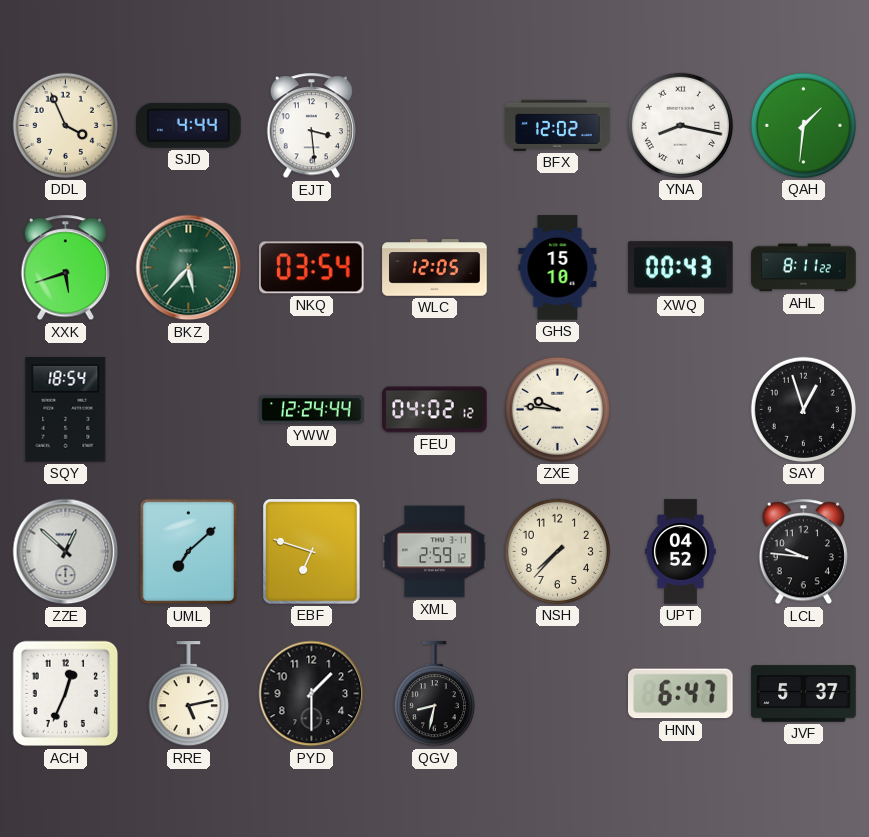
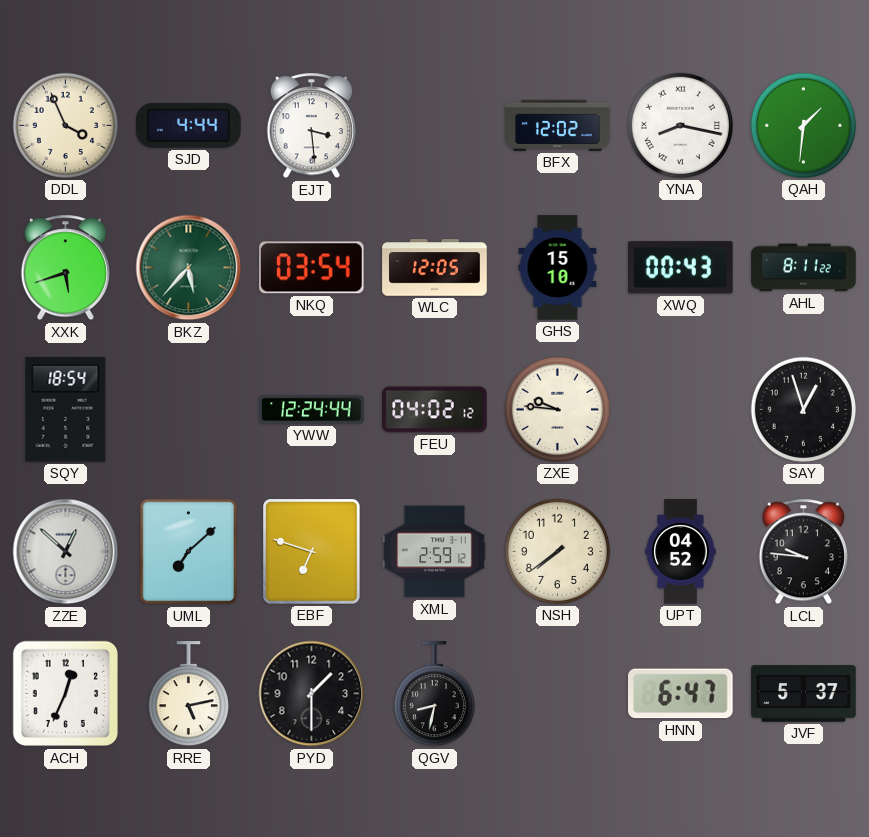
NSH: 7:37 -> 7:39 (557, 551)
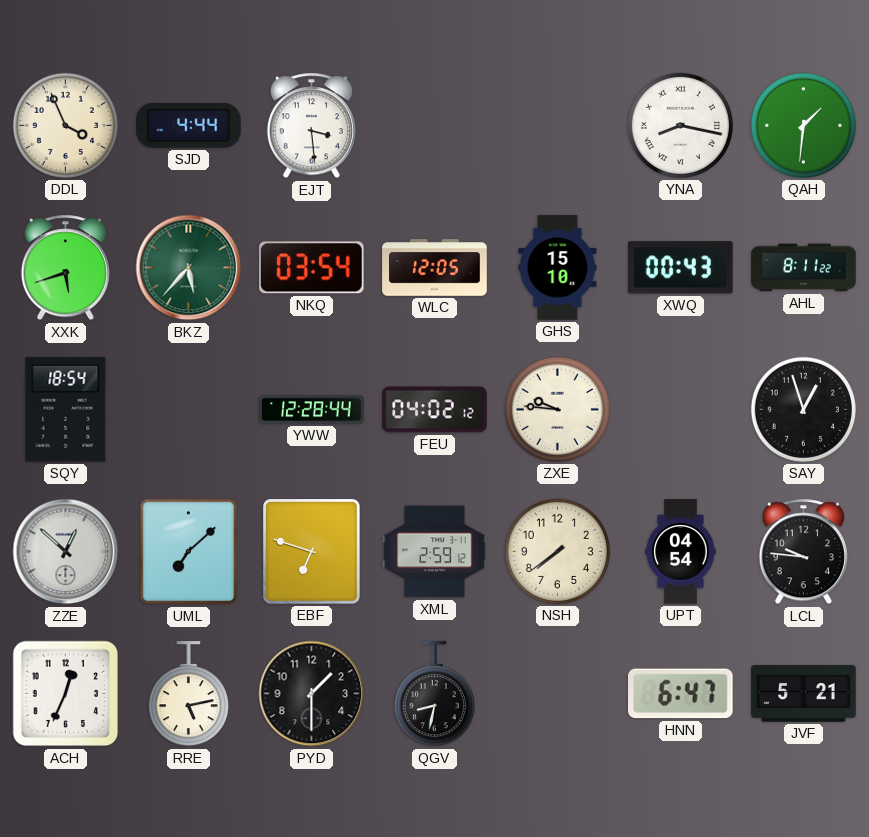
BFX: 12:02 -> none (558, 125)
YWW: 12:24 -> 12:28 (312, 410)
UPT: 04:52 -> 04:54 (681, 552)
JVF: 5:37 -> 5:21 (804, 694)
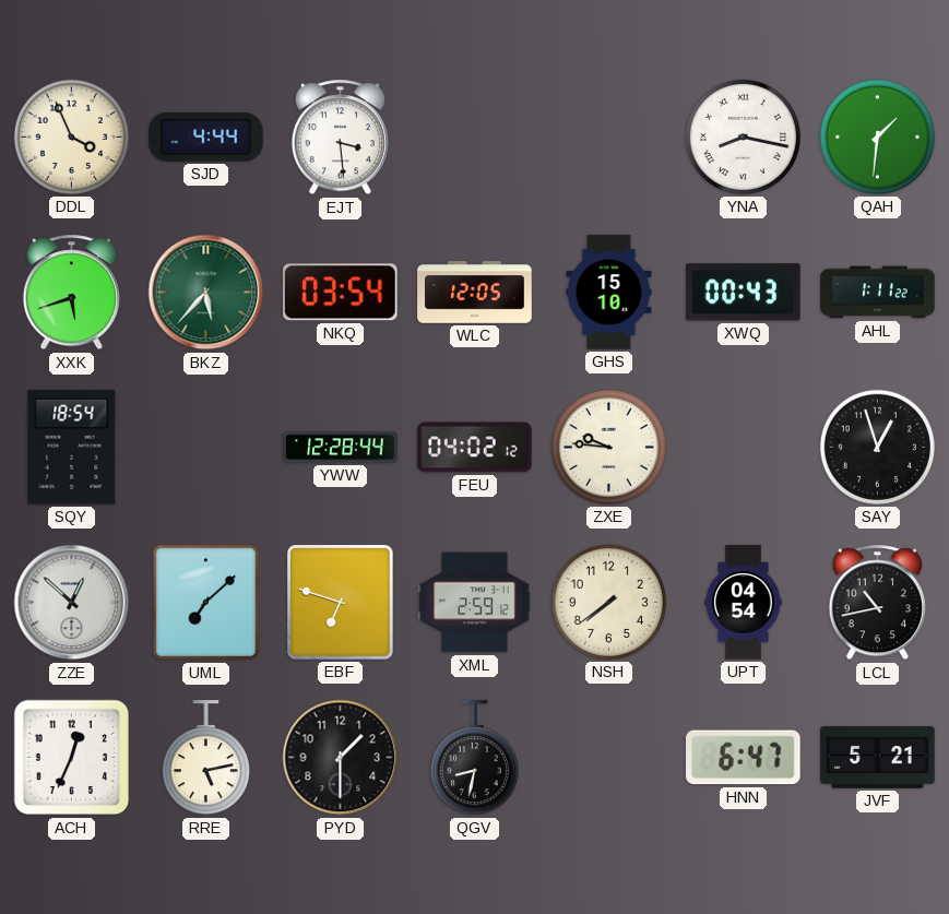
AHL: 8:11 -> 1:11 (878, 293)
LCL: 9:46 -> 10:43 (877, 603)
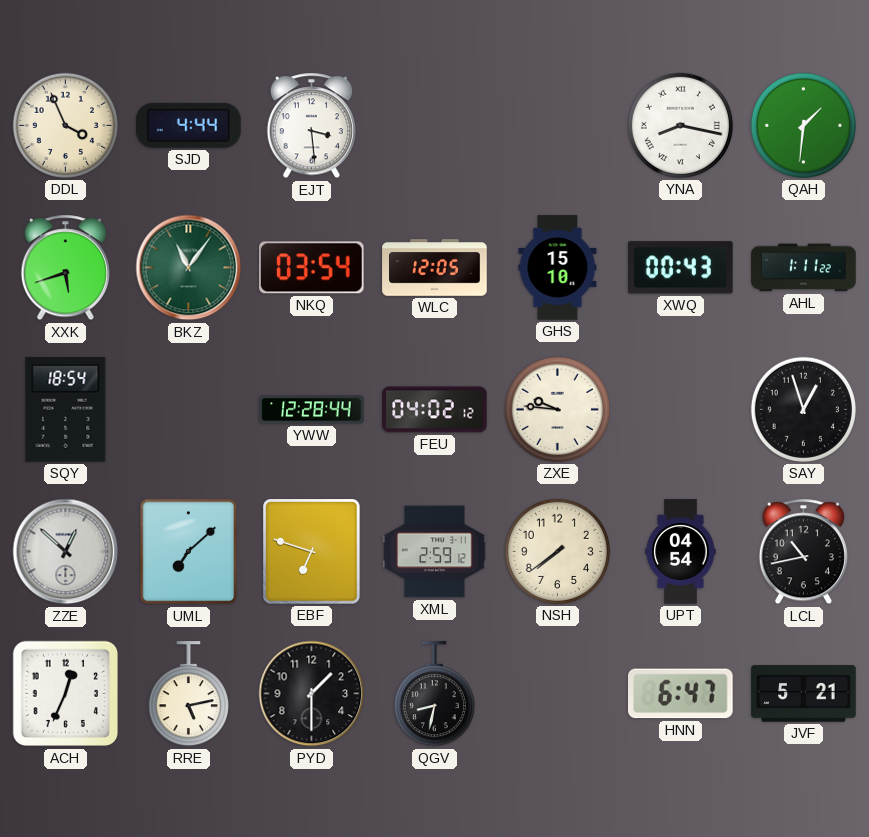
BKZ: 5:37 -> 11:06 (189, 268)
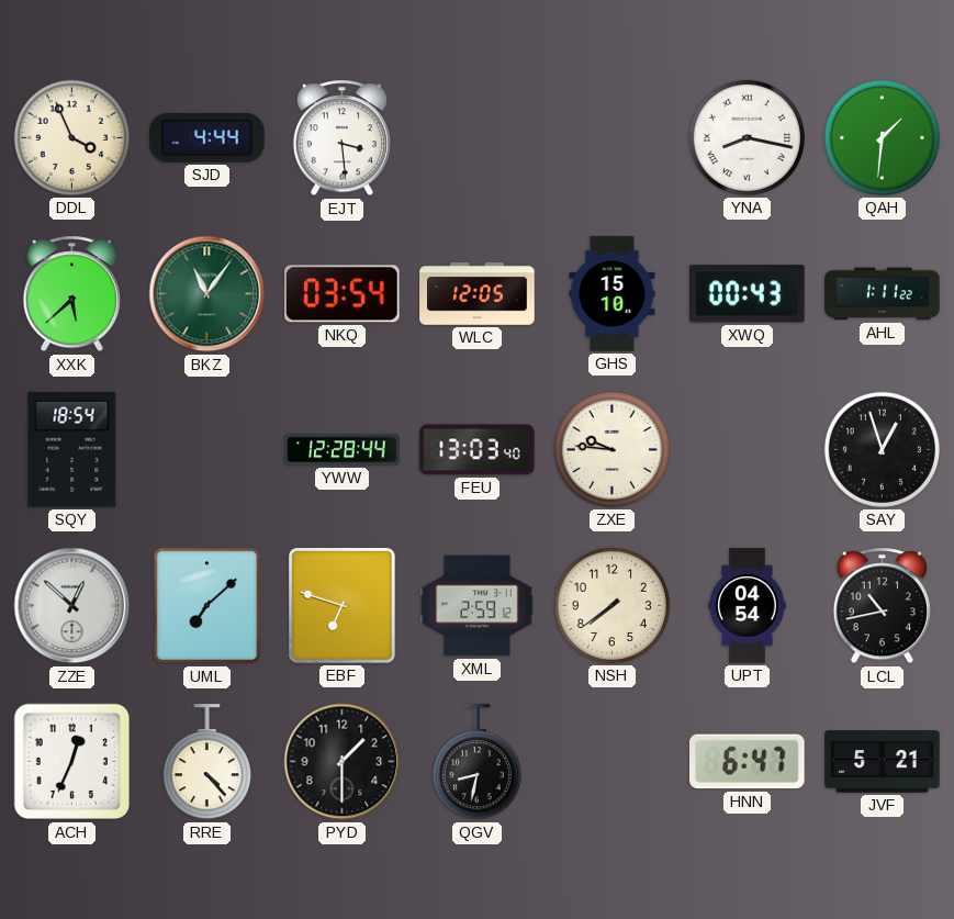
XXK: 5:42 -> 5:38 (71, 294)
FEU: 04:02 -> 13:03 (478, 450)
RRE: 5:13 -> 4:23 (206, 762)
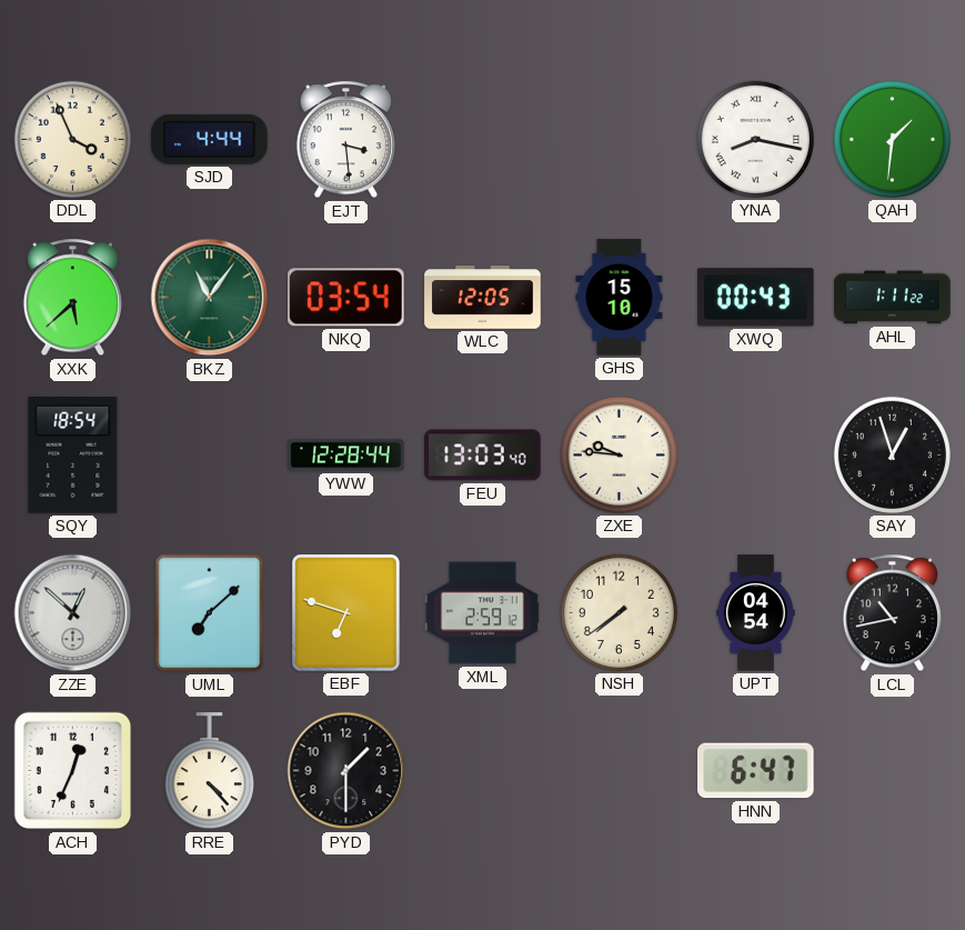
QGV: 8:32 -> none (476, 762)
JVF: 5:21 -> none (883, 762)
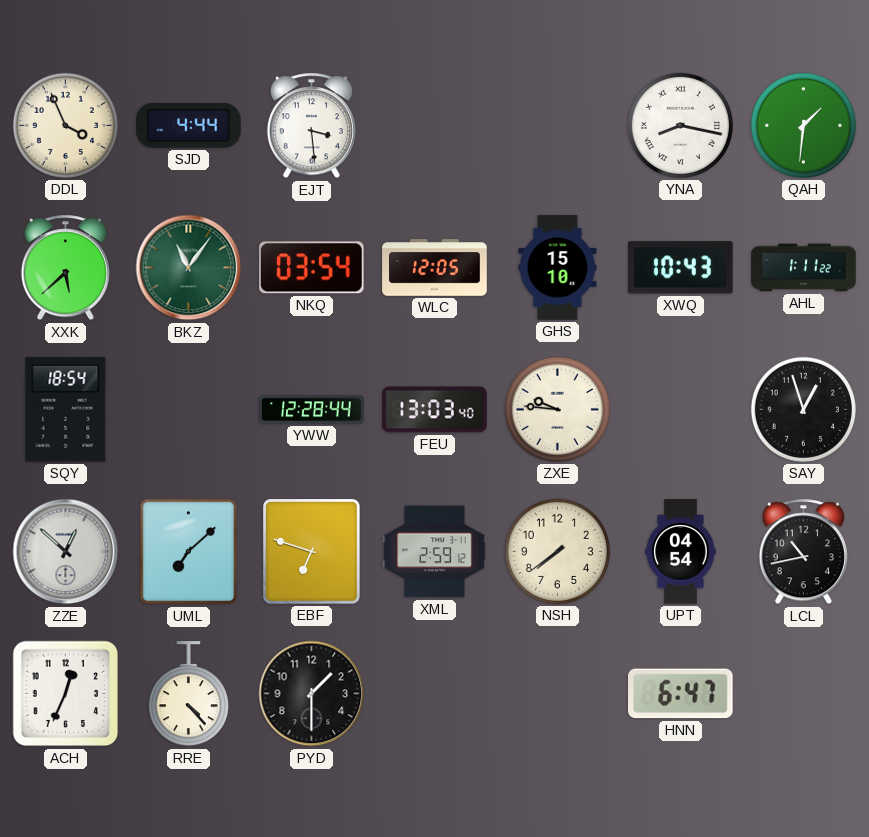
XWQ: 00:43 -> 10:43 (681, 268)
